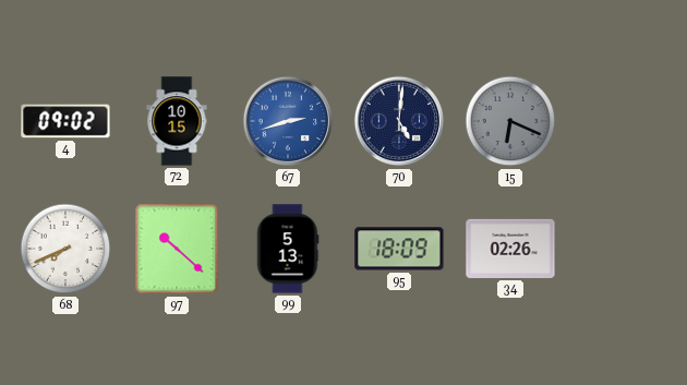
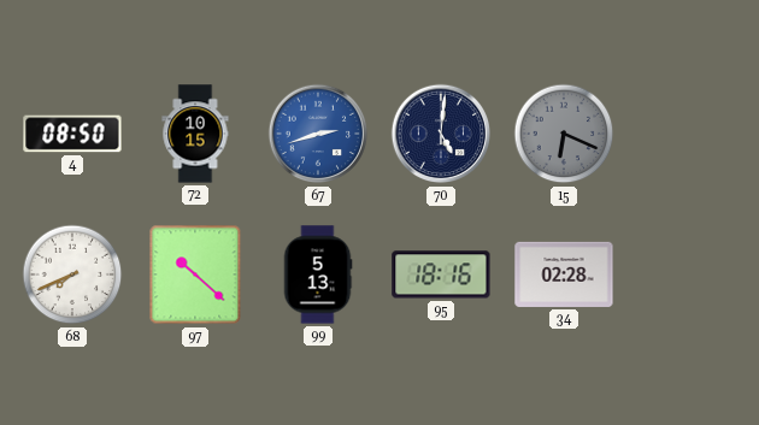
4: 09:02 -> 08:50 (72, 134)
95: 18:09 -> 18:16 (441, 275)
34: 02:26 -> 02:28 (564, 275)
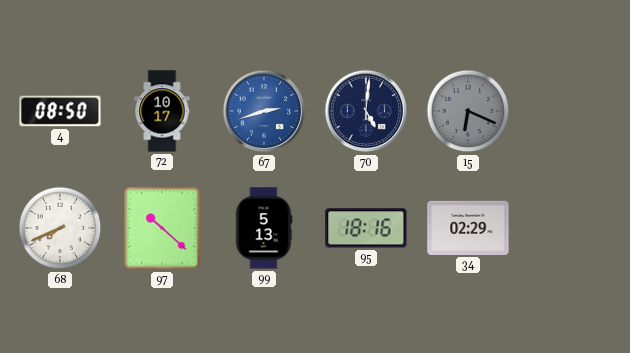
72: 10:15 -> 10:17 (162, 111)
34: 02:28 -> 02:29 (468, 228)
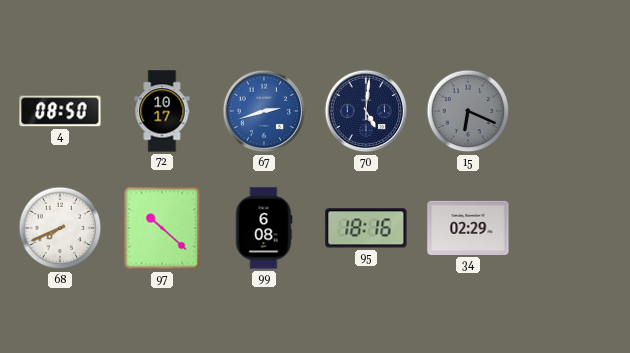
99: 5:13 -> 6:08 (264, 228)
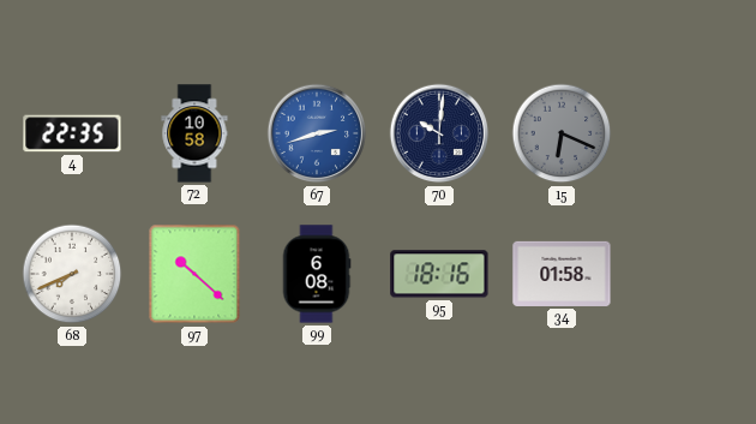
4: 08:50 -> 22:35 (72, 133)
72: 10:17 -> 10:58 (194, 133)
70: 5:01 -> 10:01 (439, 133)
34: 02:29 -> 01:58 (562, 274)
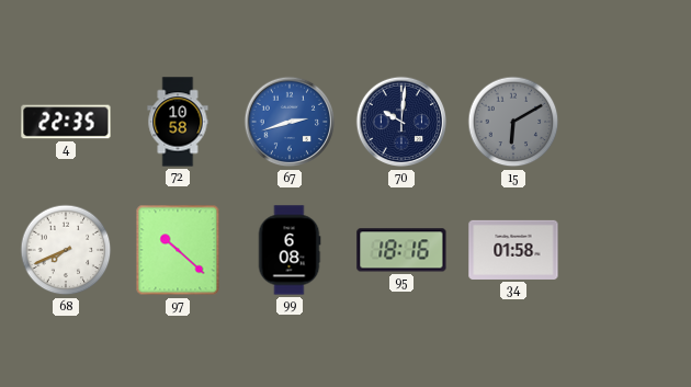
15: 6:19 -> 6:10 (513, 122)
